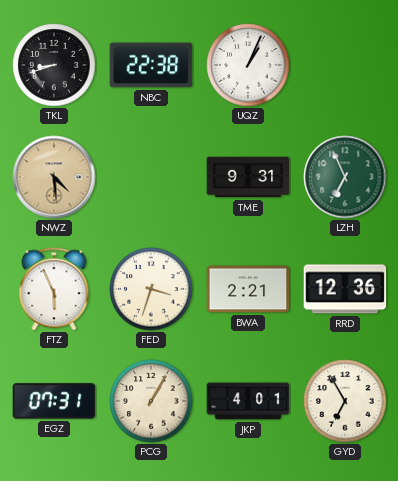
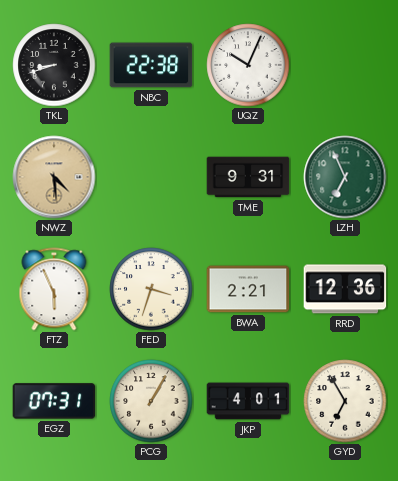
UQZ: 1:04 -> 10:04 (248, 65)
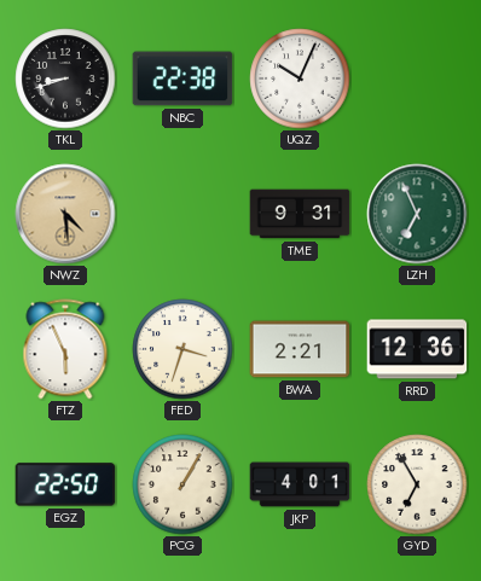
EGZ: 07:31 -> 22:50 (65, 484)
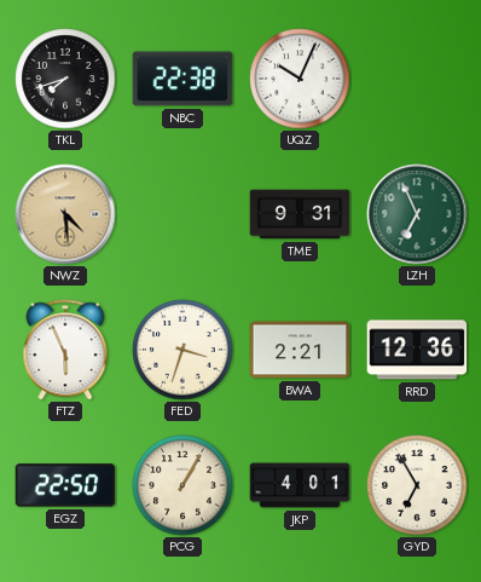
TKL: 8:42 -> 7:42 (65, 79)
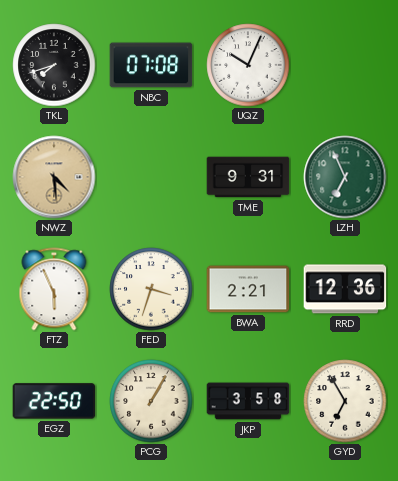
NBC: 22:38 -> 07:08 (151, 65)
JKP: 4:01 -> 3:58 (248, 401)
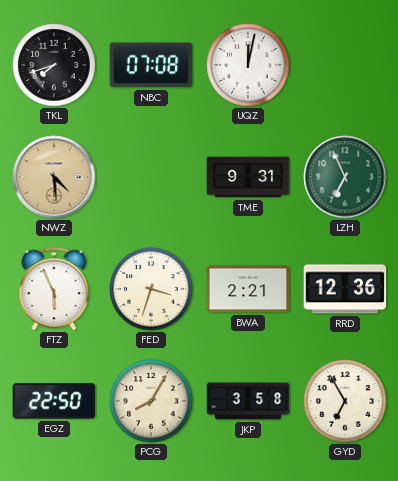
UQZ: 10:04 -> 12:02 (248, 65)
PCG: 1:05 -> 8:05 (151, 401)
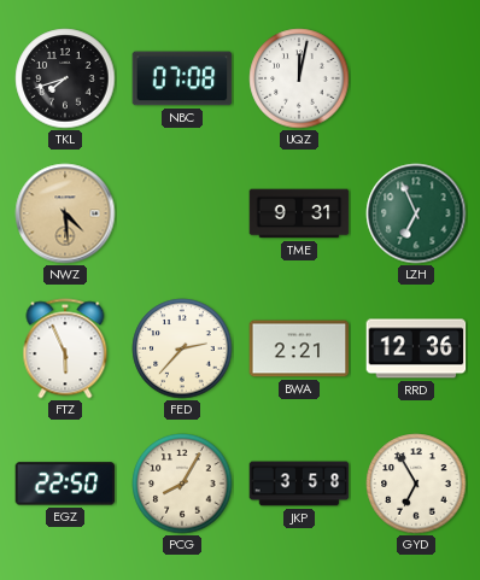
FED: 3:33 -> 2:37 (182, 348)
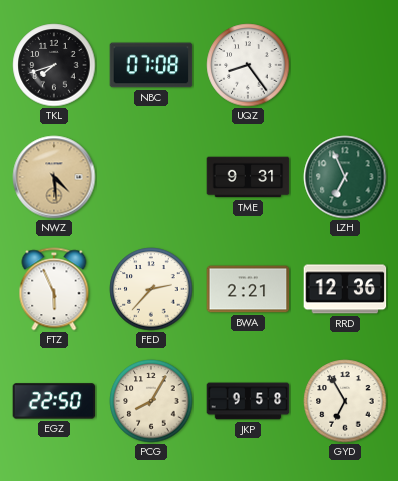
UQZ: 12:02 -> 8:24 (248, 65)
JKP: 3:58 -> 9:58 (248, 401)
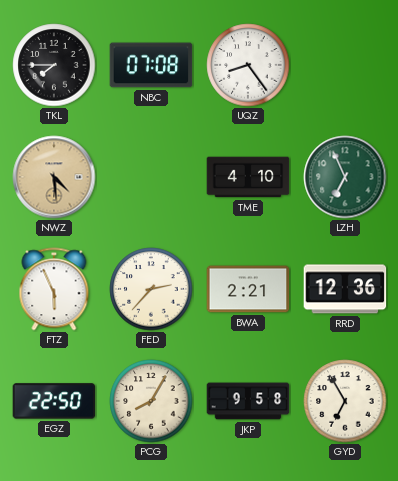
TKL: 7:42 -> 7:45 (54, 65)
TME: 9:31 -> 4:10 (248, 177)
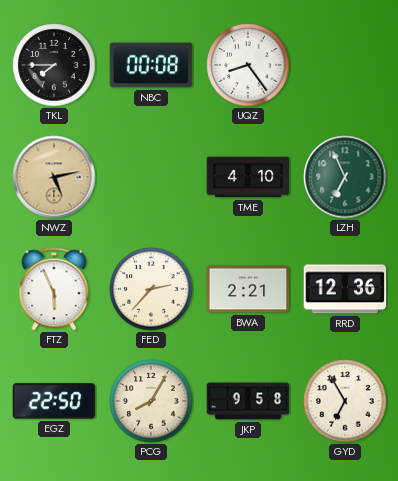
NBC: 07:08 -> 00:08 (151, 65)
NWZ: 4:29 -> 5:13 (54, 177)
